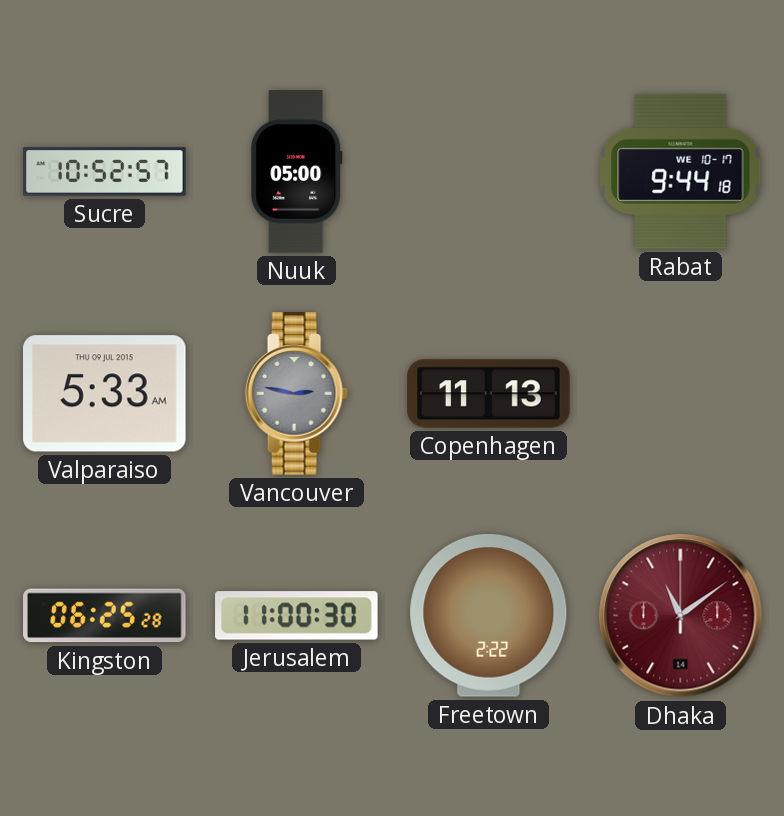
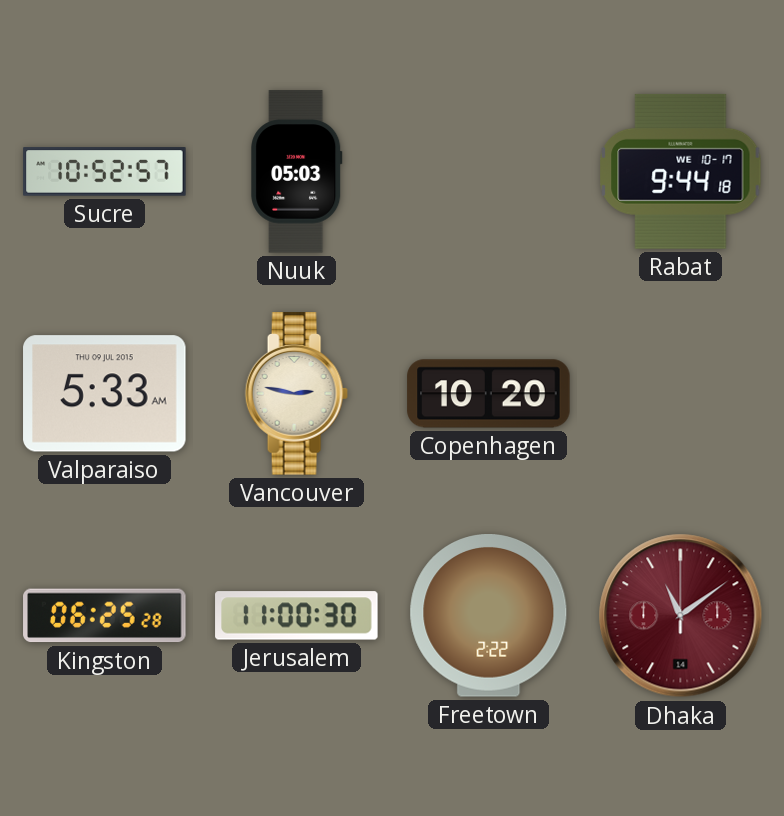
Nuuk: 05:00 -> 05:03 (297, 172)
Vancouver dial: grey -> cream (296, 394)
Copenhagen: 11:13 -> 10:20 (489, 394)
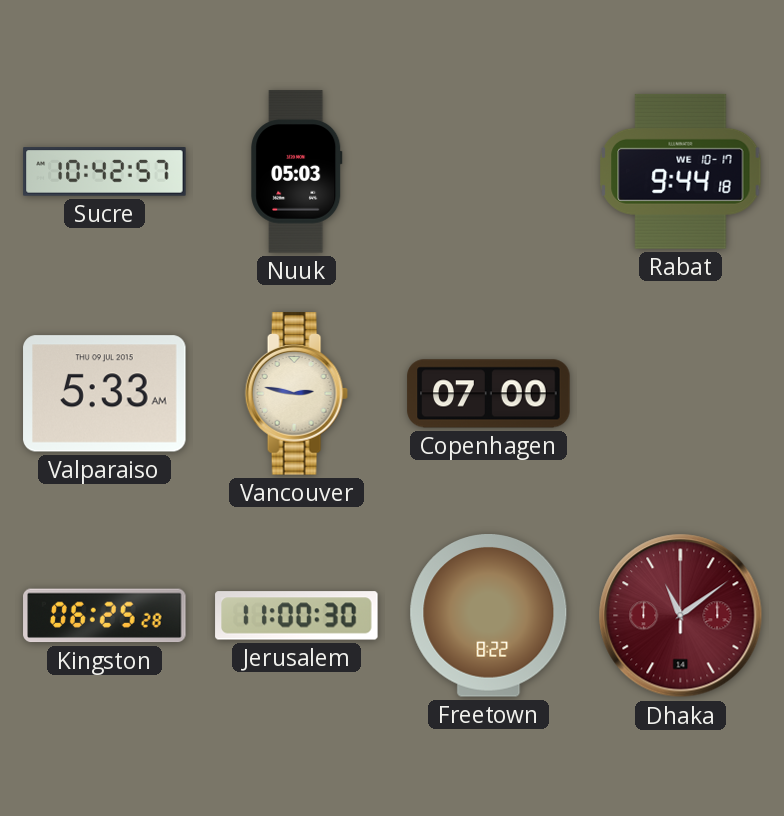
Sucre: 10:52 -> 10:42 (105, 172)
Copenhagen: 10:20 -> 07:00 (489, 394)
Freetown: 2:22 -> 8:22 (489, 616)
